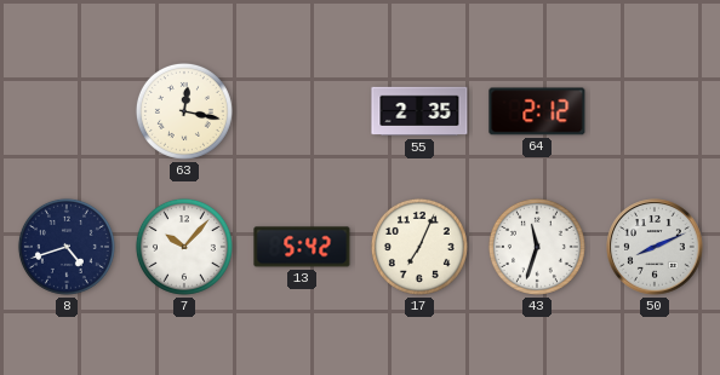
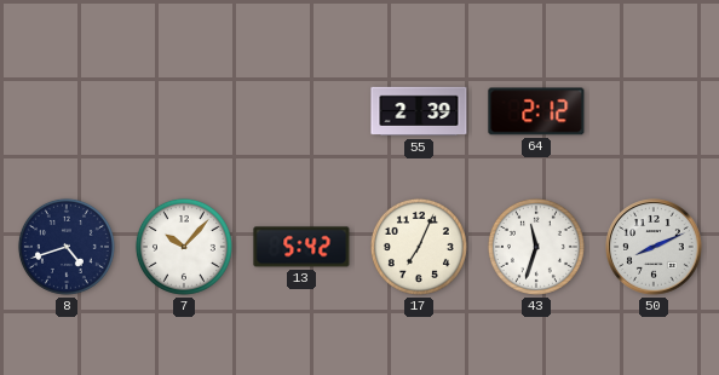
63: 12:17 -> none (184, 111)
55: 2:35 -> 2:39 (419, 111)
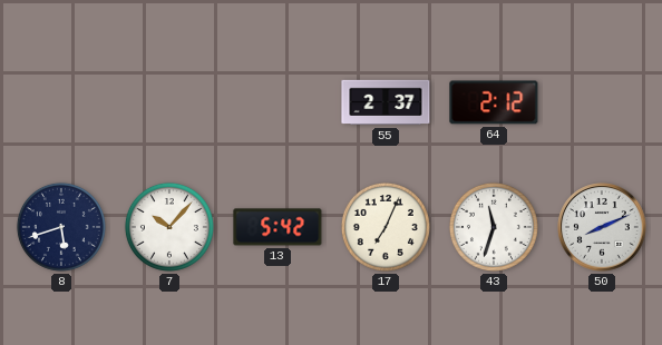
55: 2:39 -> 2:37 (386, 102)
8: 4:42 -> 5:42 (61, 227)
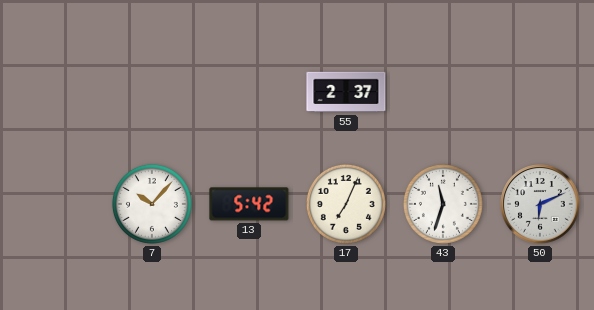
64: 2:12 -> none (494, 102)
8: 5:42 -> none (61, 227)
50: 8:11 -> 6:11 (540, 204)
